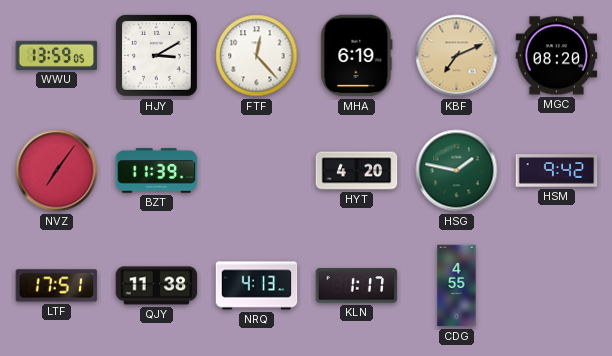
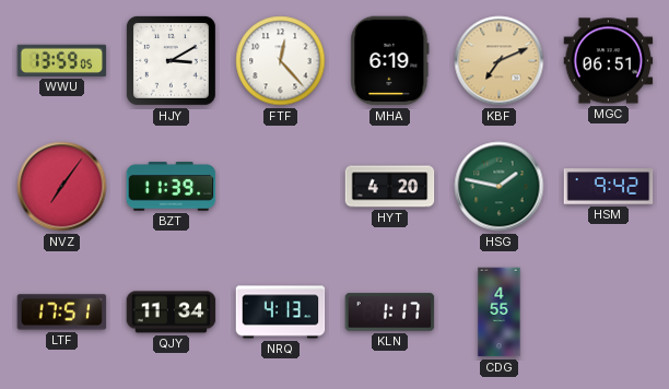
MGC: 08:20 -> 06:51 (609, 61)
QJY: 11:38 -> 11:34 (172, 313)
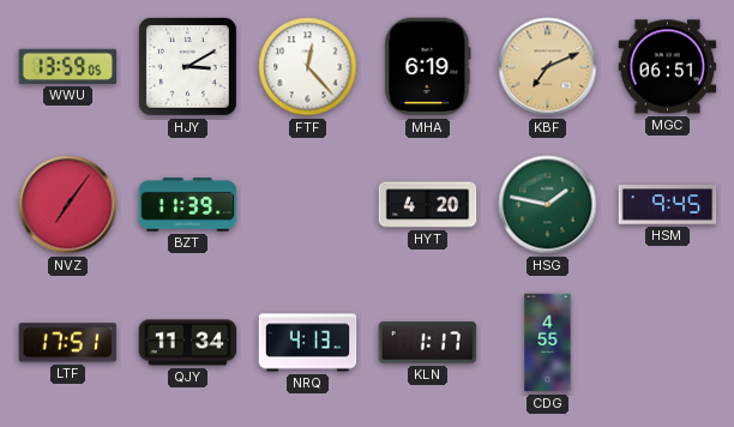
HSM: 9:42 -> 9:45 (668, 205)
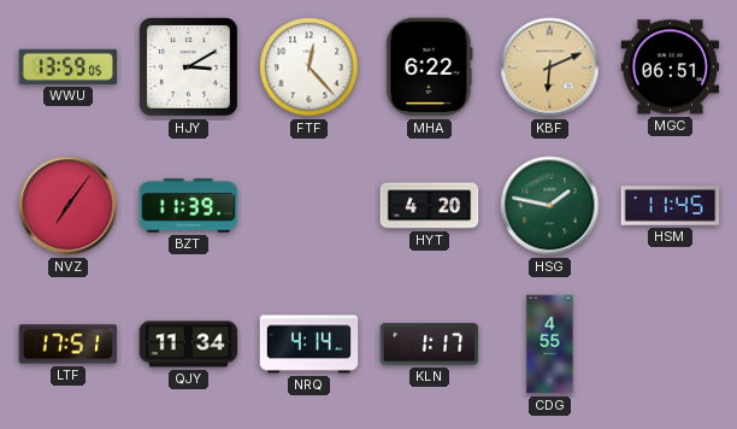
MHA: 6:19 -> 6:22 (430, 67)
KBF: 7:11 -> 6:11 (550, 67)
HSM: 9:45 -> 11:45 (671, 206)
NRQ: 4:13 -> 4:14 (309, 345)
